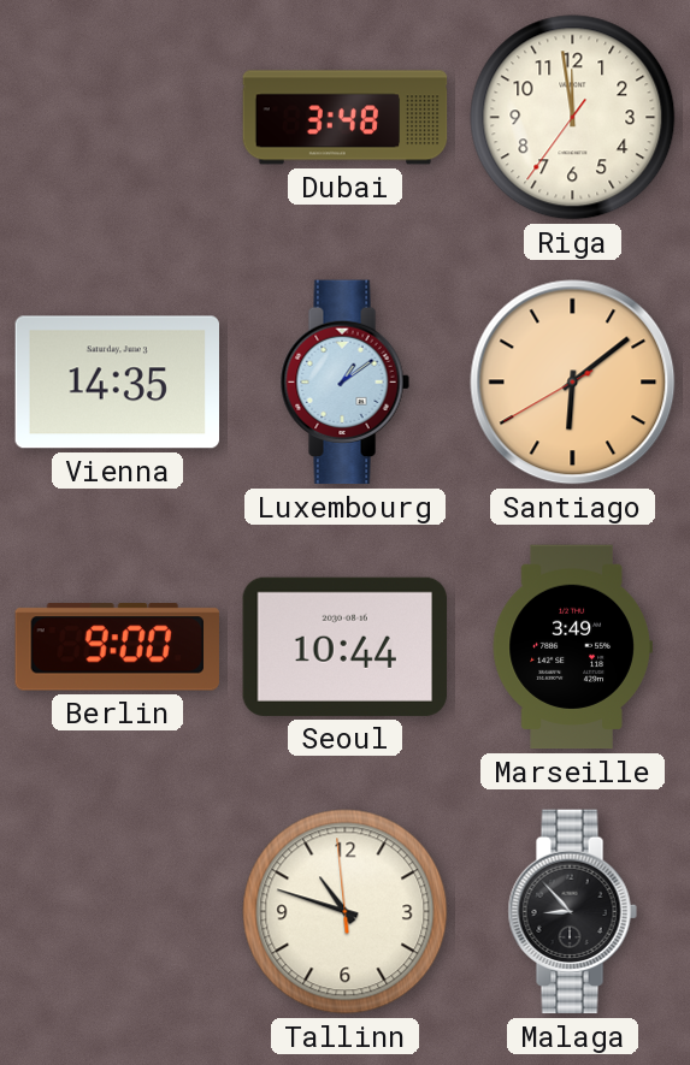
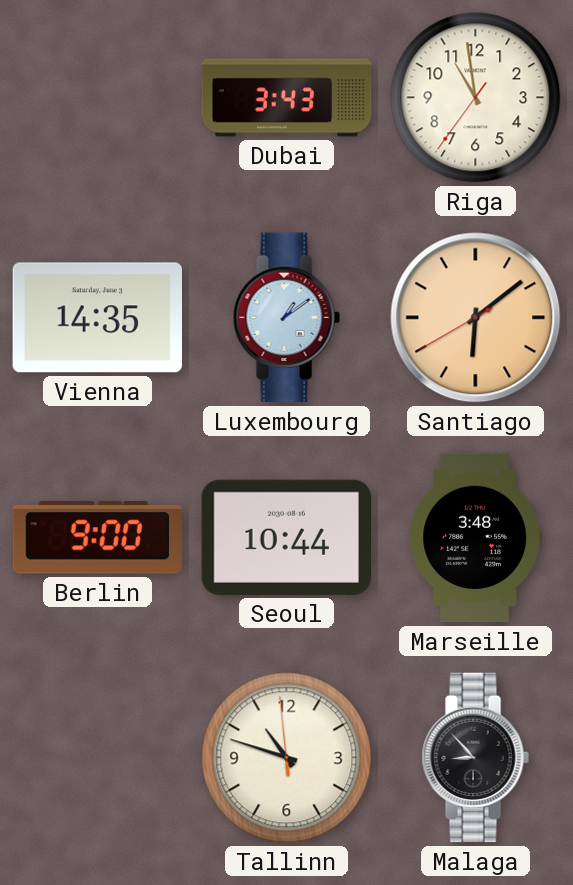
Dubai: 3:48 -> 3:43 (287, 98)
Riga: 11:58 -> 10:58 (476, 98)
Marseille: 3:49 -> 3:48 (475, 538)
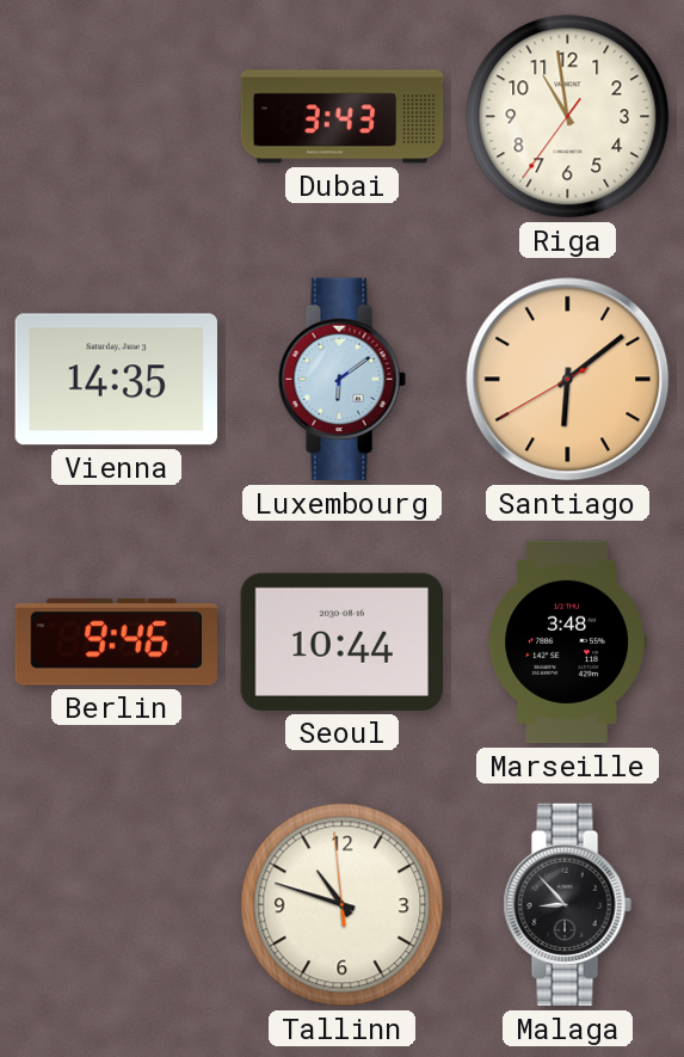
Luxembourg: 1:09 -> 6:09 (341, 380)
Berlin: 9:00 -> 9:46 (116, 643)
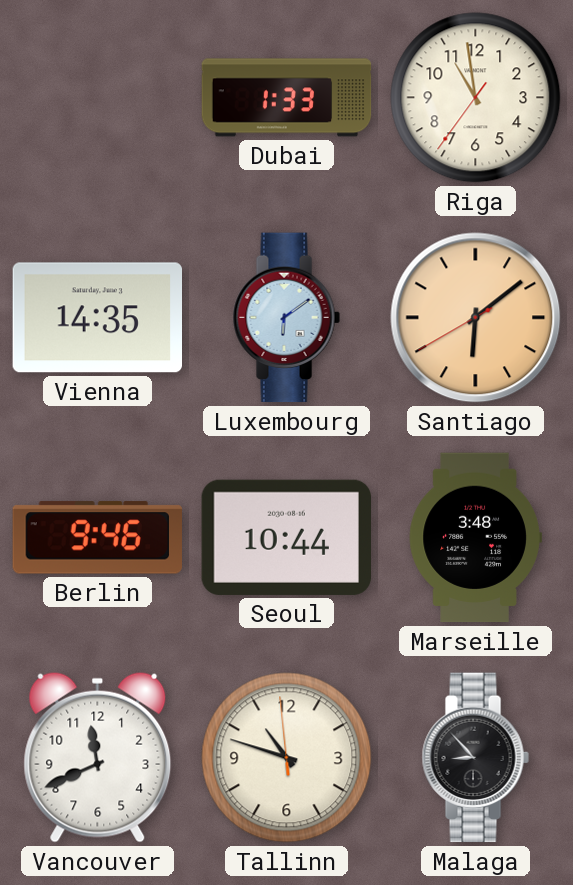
Dubai: 3:43 -> 1:33 (287, 98)
Vancouver: none -> 11:41 (98, 757)
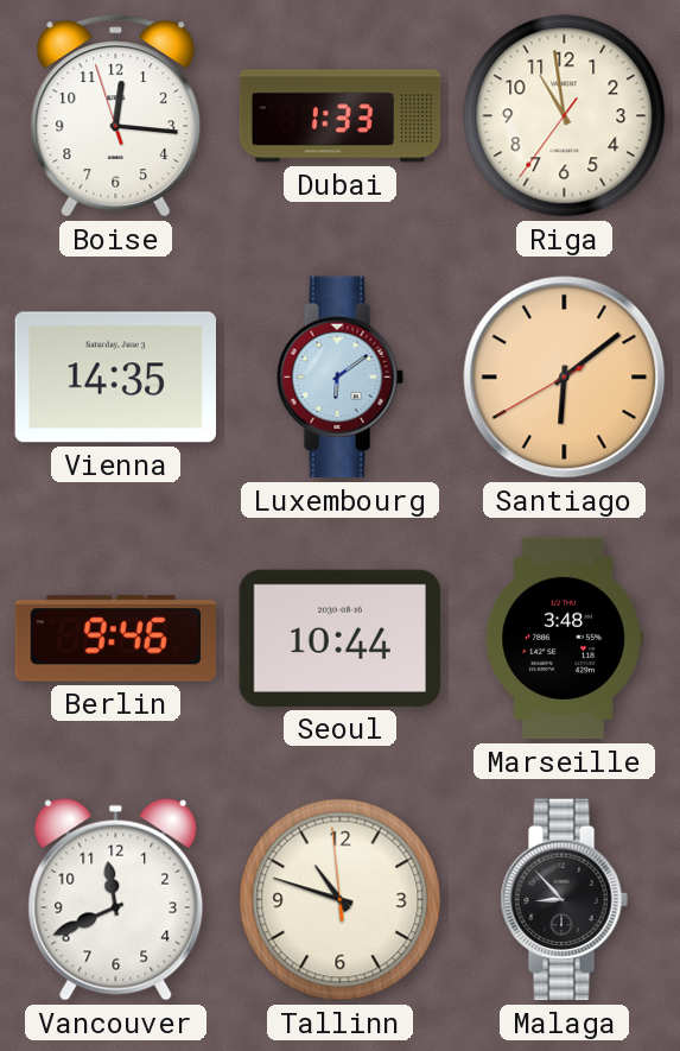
Boise: none -> 12:15 (116, 116)
